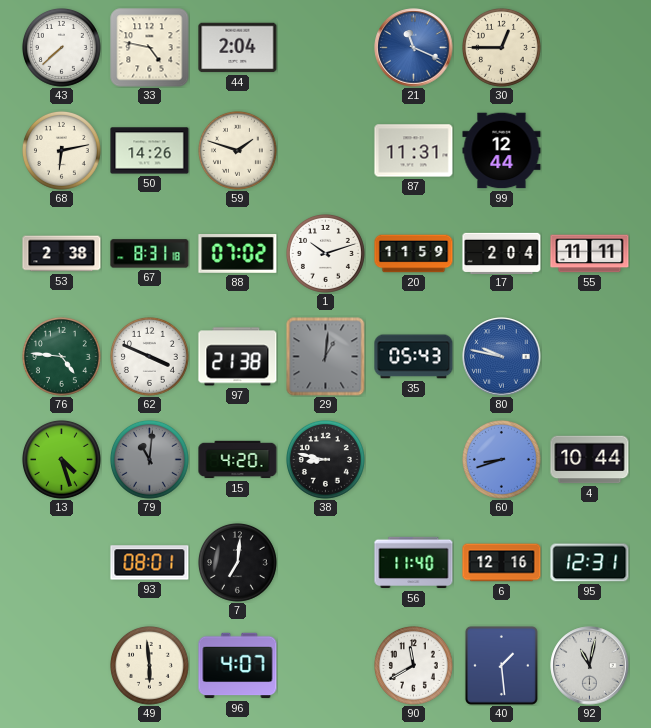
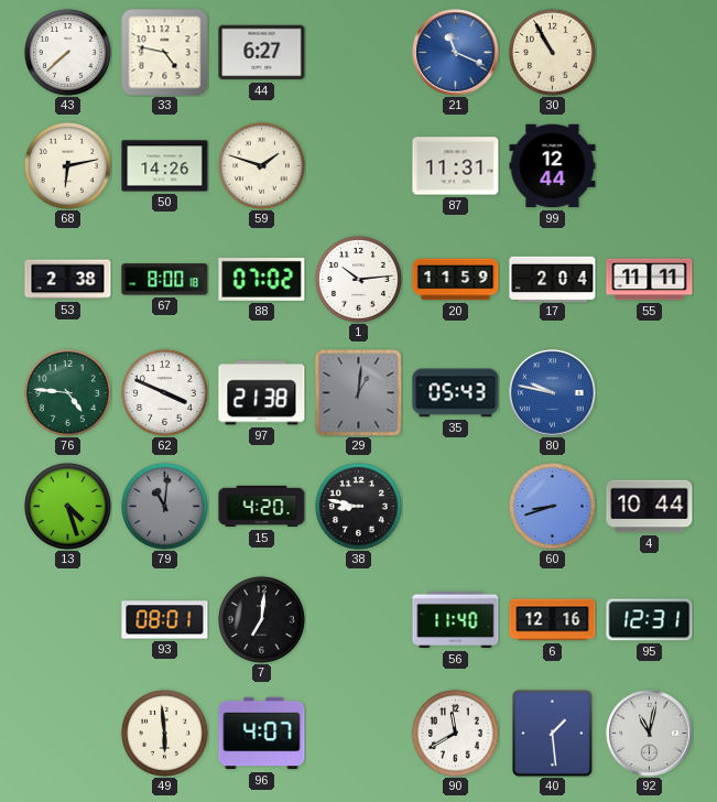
44: 2:04 -> 6:27 (262, 53)
30: 12:45 -> 10:55 (552, 52)
67: 8:31 -> 8:00 (165, 280)
1: 10:12 -> 10:14 (358, 279)
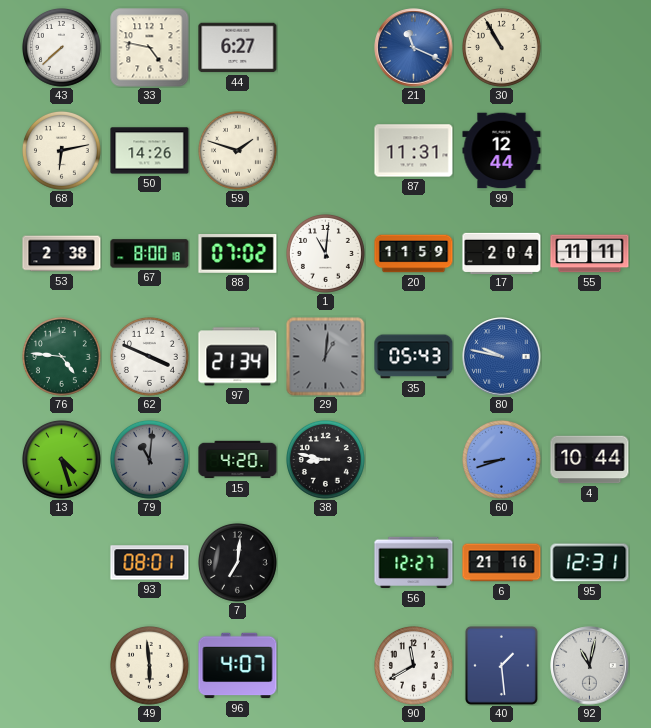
1: 10:14 -> 11:01 (325, 253)
97: 21:38 -> 21:34 (238, 357)
56: 11:40 -> 12:27 (414, 563)
6: 12:16 -> 21:16 (502, 563)
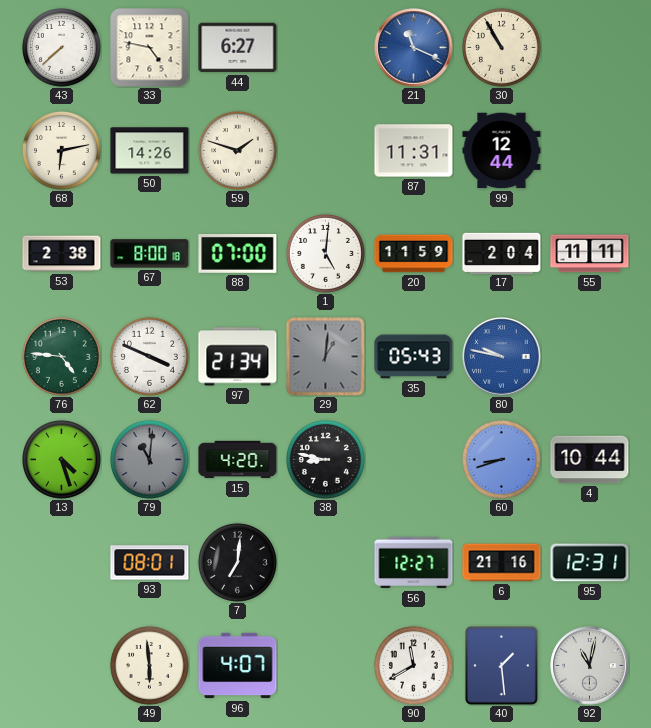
88: 07:02 -> 07:00 (238, 254)
1: 11:01 -> 5:01 (325, 253)
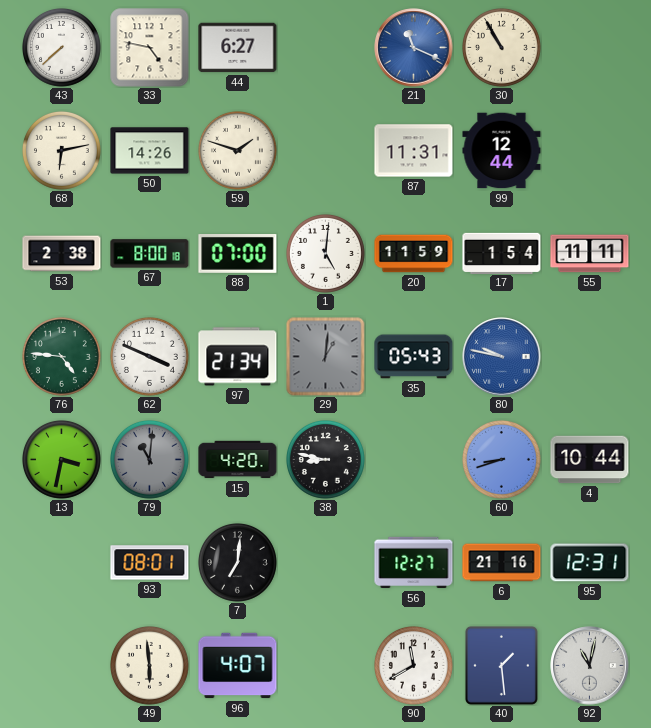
17: 2:04 -> 1:54 (502, 253)
13: 4:27 -> 3:32 (61, 459)
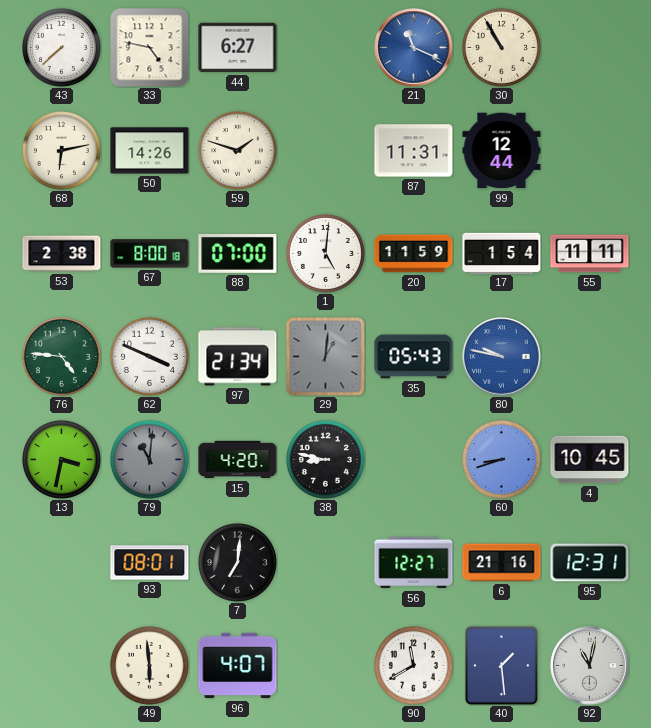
4: 10:44 -> 10:45 (590, 460)
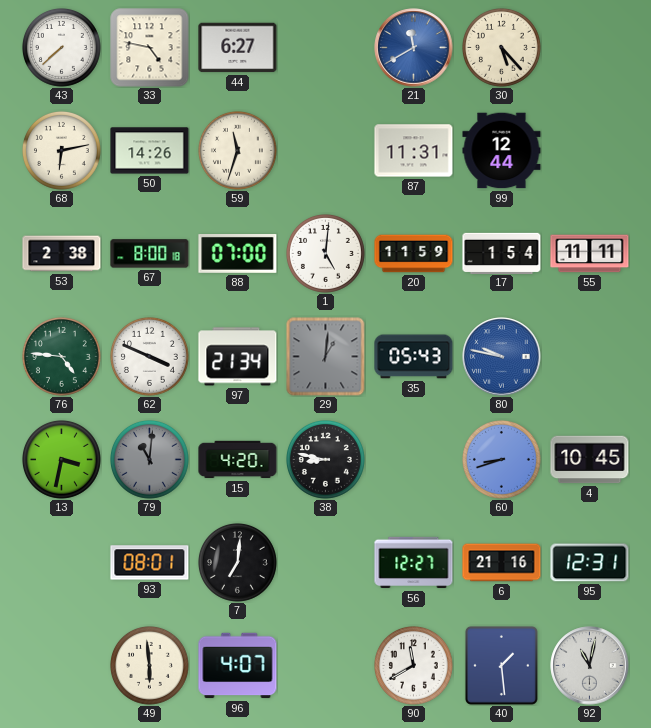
21: 11:19 -> 11:40 (414, 48)
30: 10:55 -> 5:23 (501, 47)
59: 1:48 -> 11:33 (237, 150)
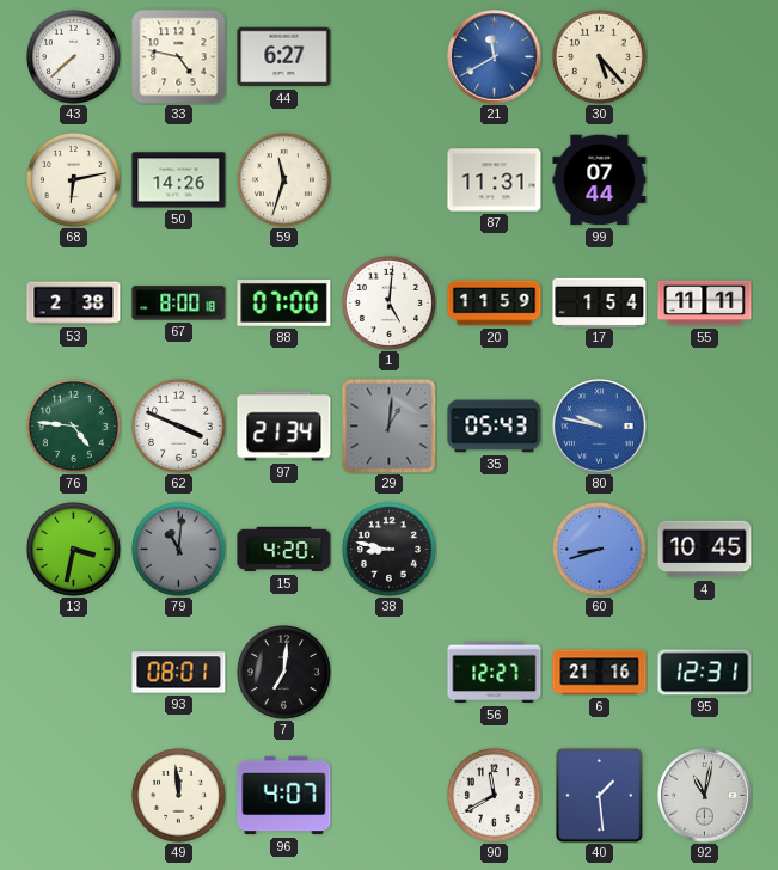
99: 12:44 -> 07:44 (600, 180)
49: 5:59 -> 11:59 (178, 795)
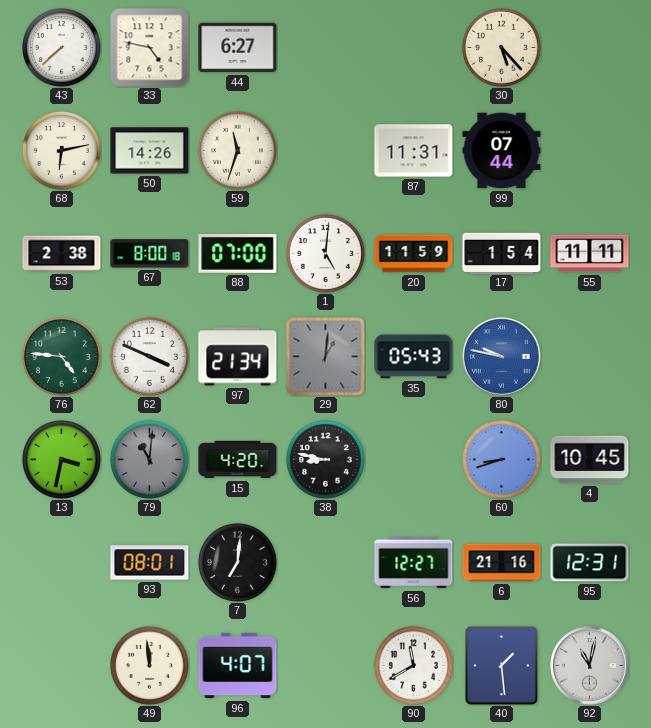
21: 11:40 -> none (495, 57)
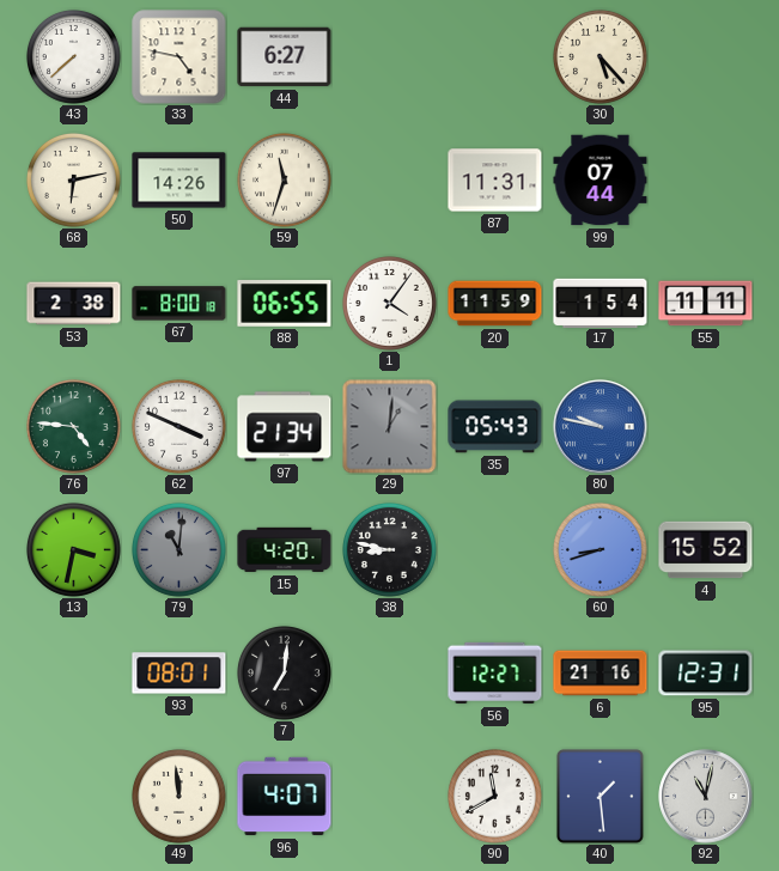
88: 07:00 -> 06:55 (285, 304)
1: 5:01 -> 4:06 (389, 303)
4: 10:45 -> 15:52 (706, 550)
